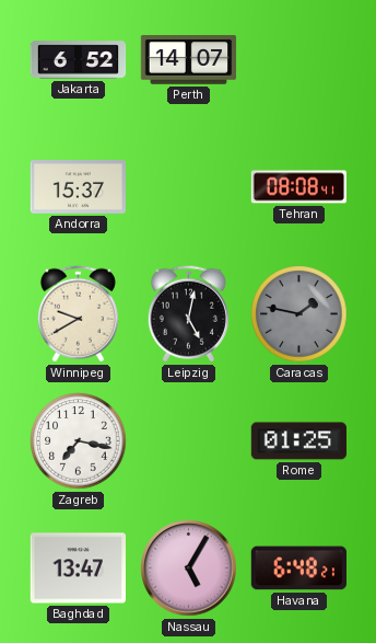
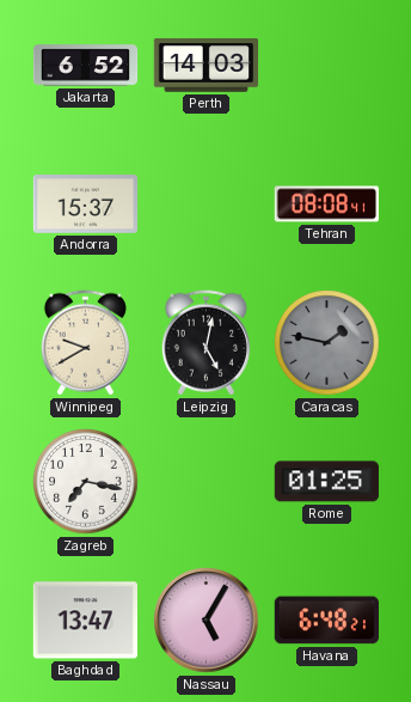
Perth: 14:07 -> 14:03 (207, 66)
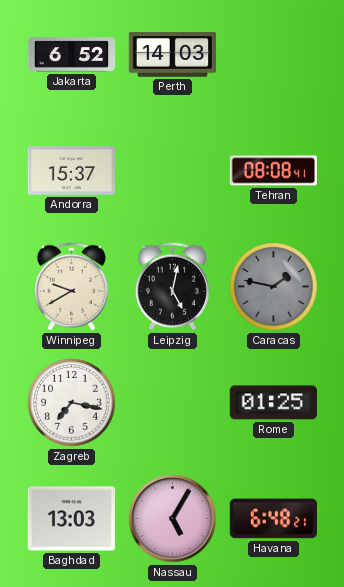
Baghdad: 13:47 -> 13:03 (71, 519)
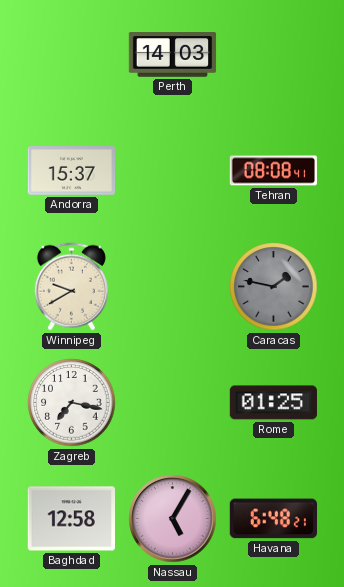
Jakarta: 6:52 -> none (72, 55)
Leipzig: 5:02 -> none (172, 287)
Baghdad: 13:03 -> 12:58 (71, 519)
